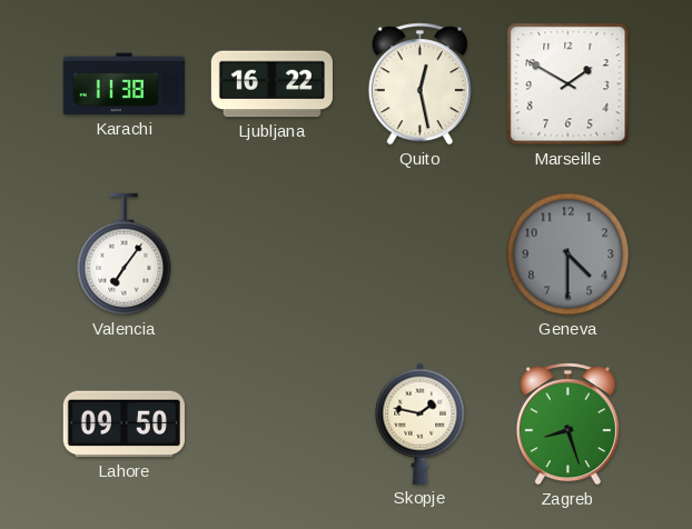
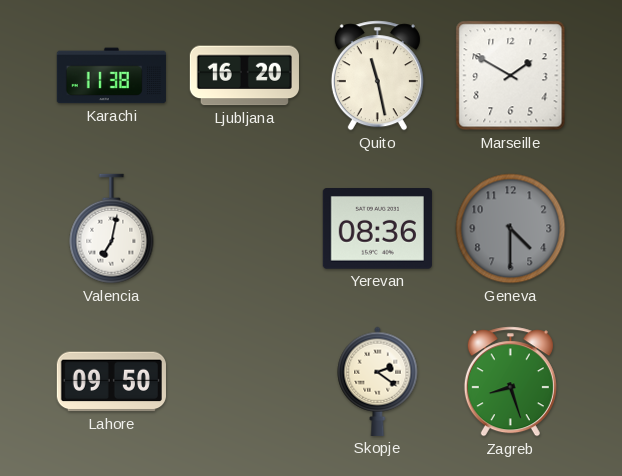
Ljubljana: 16:22 -> 16:20 (244, 76)
Quito: 12:28 -> 11:28 (377, 76)
Valencia: 7:06 -> 7:02 (112, 229)
Yerevan: none -> 08:36 (377, 229)
Skopje: 1:47 -> 2:21 (378, 381)
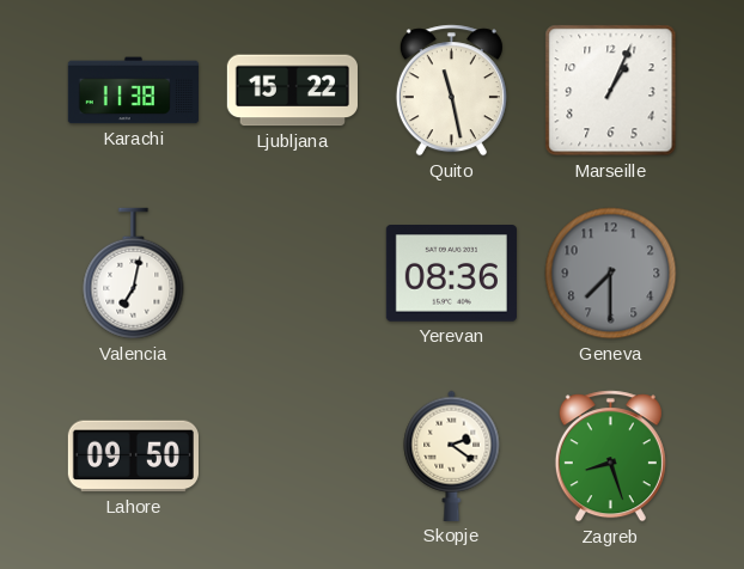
Ljubljana: 16:20 -> 15:22 (292, 91)
Marseille: 1:50 -> 1:04 (611, 91)
Geneva: 4:30 -> 7:30 (611, 274)
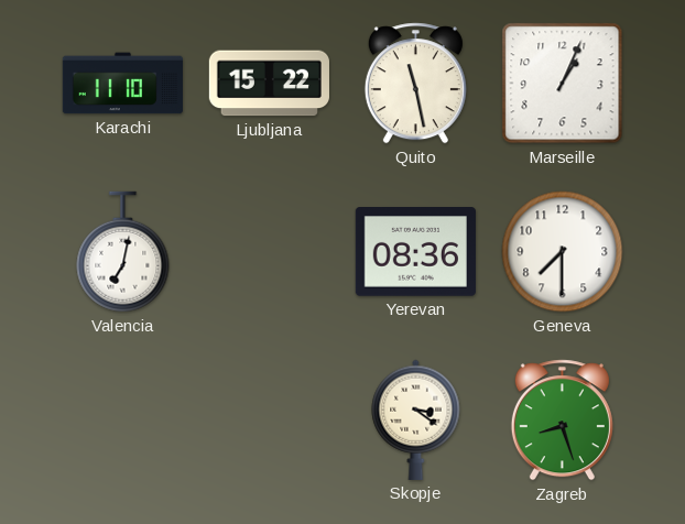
Karachi: 11:38 -> 11:10 (122, 84)
Geneva dial: grey -> white (563, 252)
Lahore: 09:50 -> none (133, 457)
Skopje: 2:21 -> 3:21 (416, 419)
